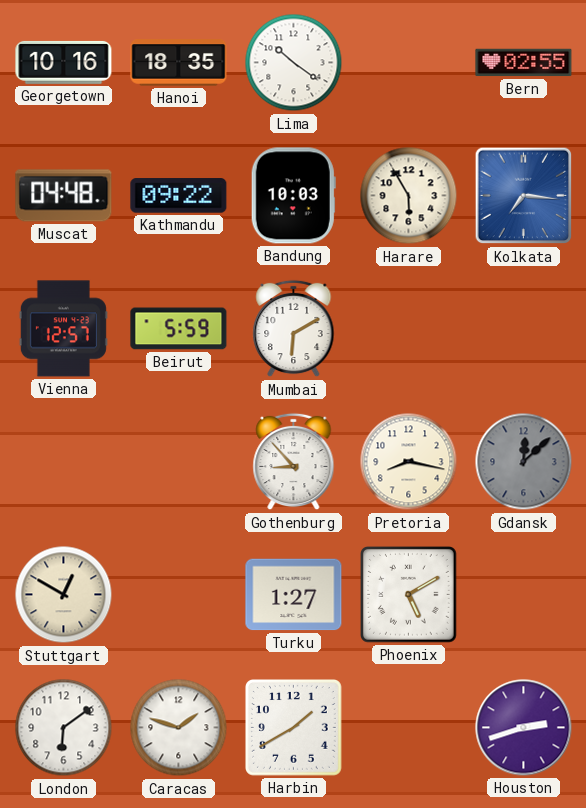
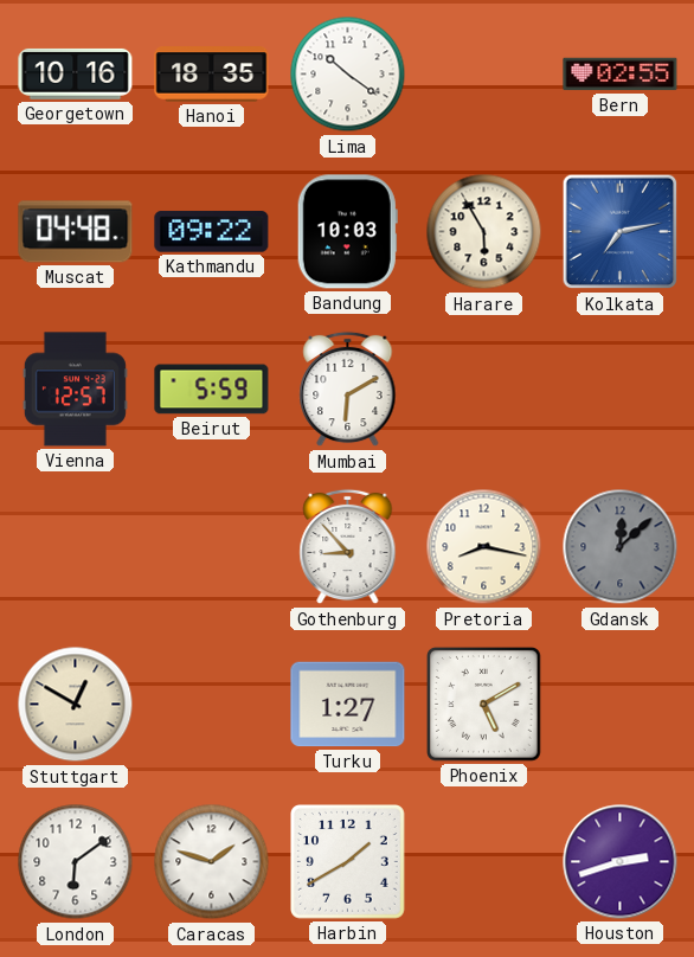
Kolkata: 7:16 -> 7:13 (621, 232)
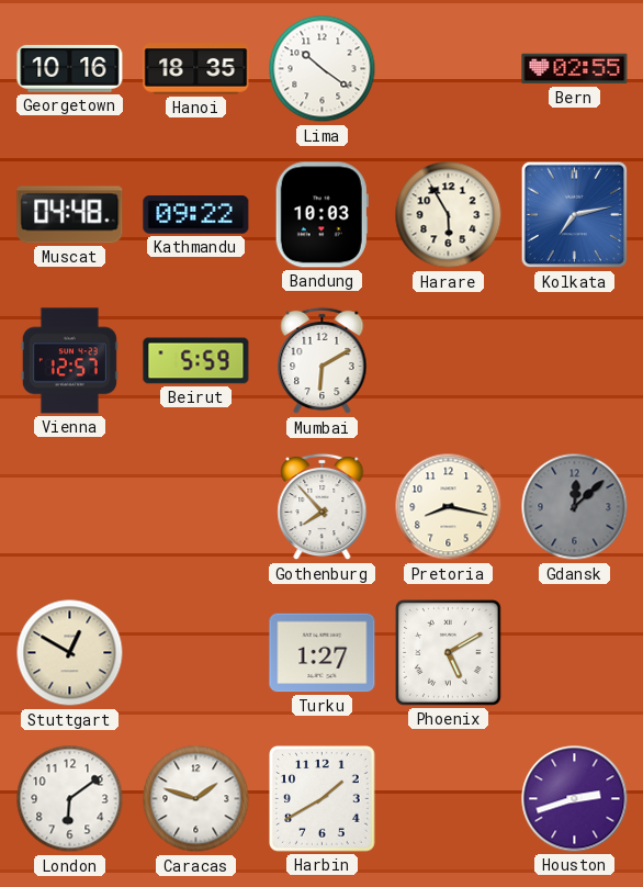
Gothenburg: 8:53 -> 7:53 (323, 507)
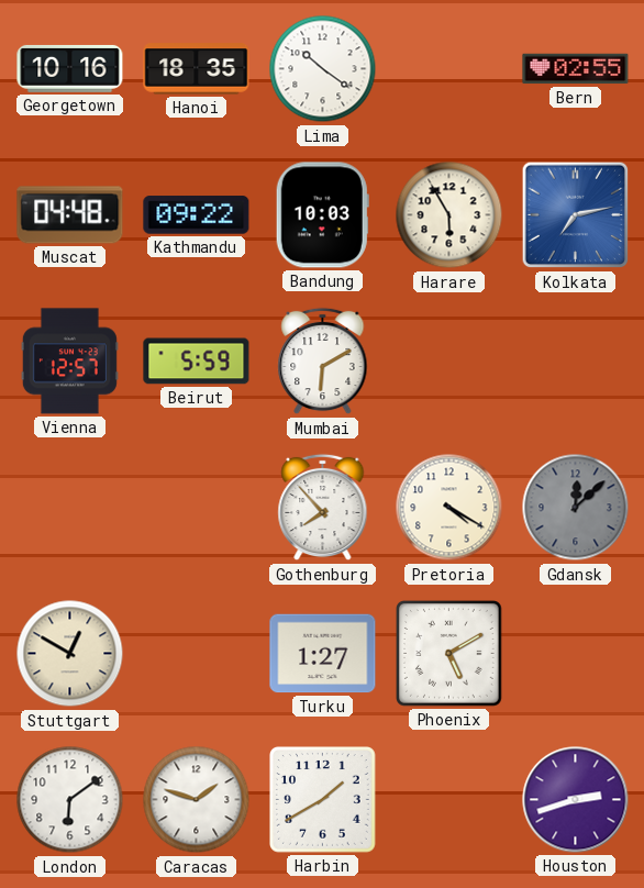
Pretoria: 8:17 -> 4:20 (449, 508)
